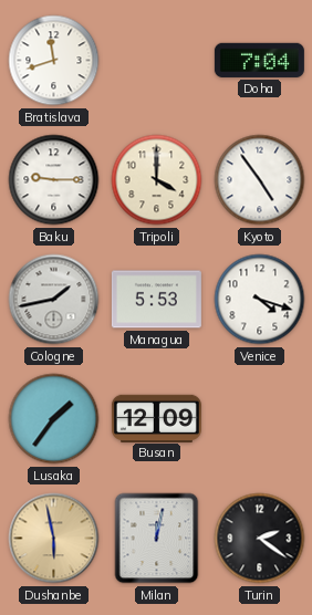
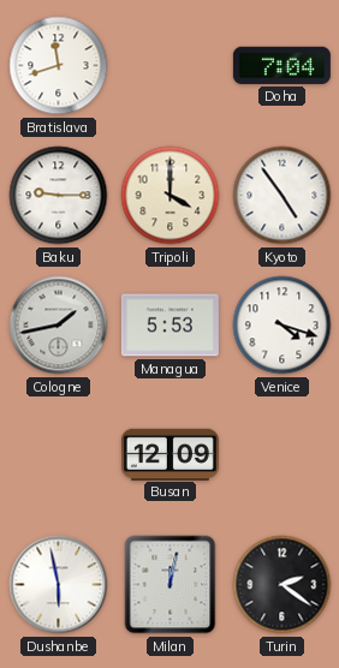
Lusaka: 1:36 -> none (54, 419)
Dushanbe dial: champagne -> white (59, 585)
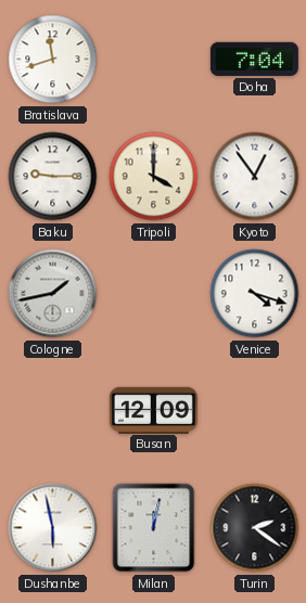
Kyoto: 4:54 -> 12:54 (255, 177)
Managua: 5:53 -> none (169, 326)
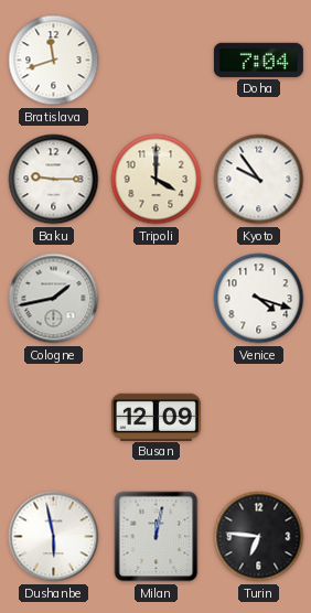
Kyoto: 12:54 -> 9:54 (259, 180)
Turin: 2:21 -> 6:46 (259, 537)
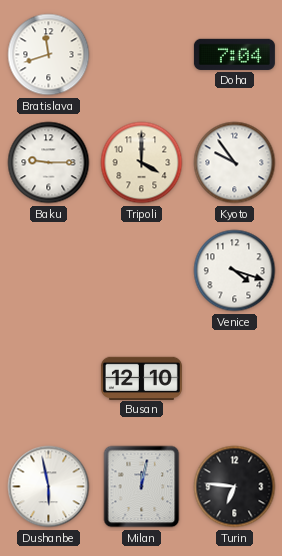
Cologne: 1:43 -> none (54, 299)
Busan: 12:09 -> 12:10 (141, 378)
